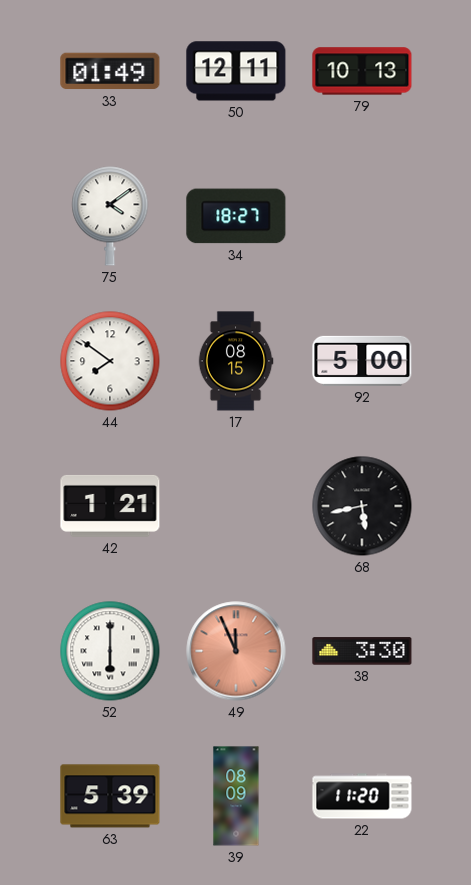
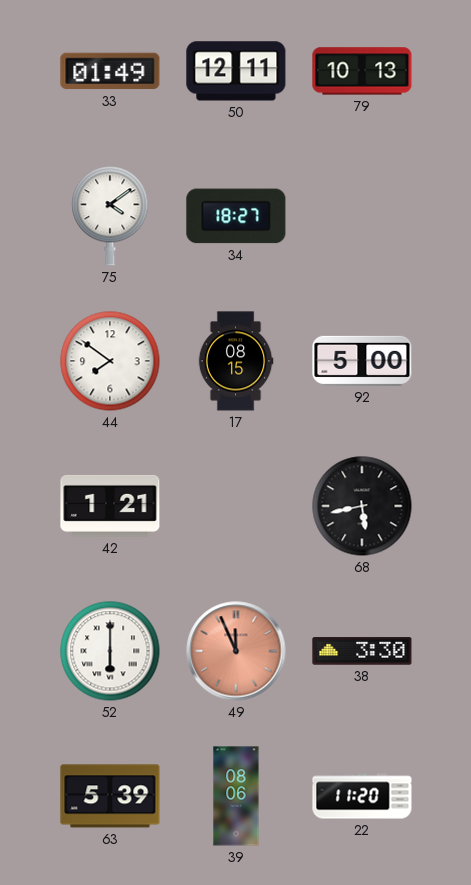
39: 08:09 -> 08:06 (236, 796)
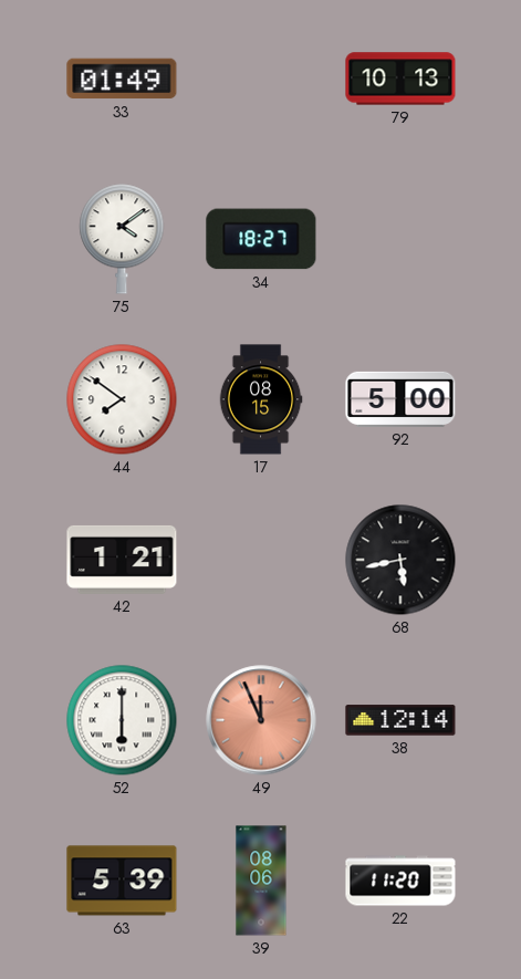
50: 12:11 -> none (236, 71)
38: 3:30 -> 12:14 (400, 720)
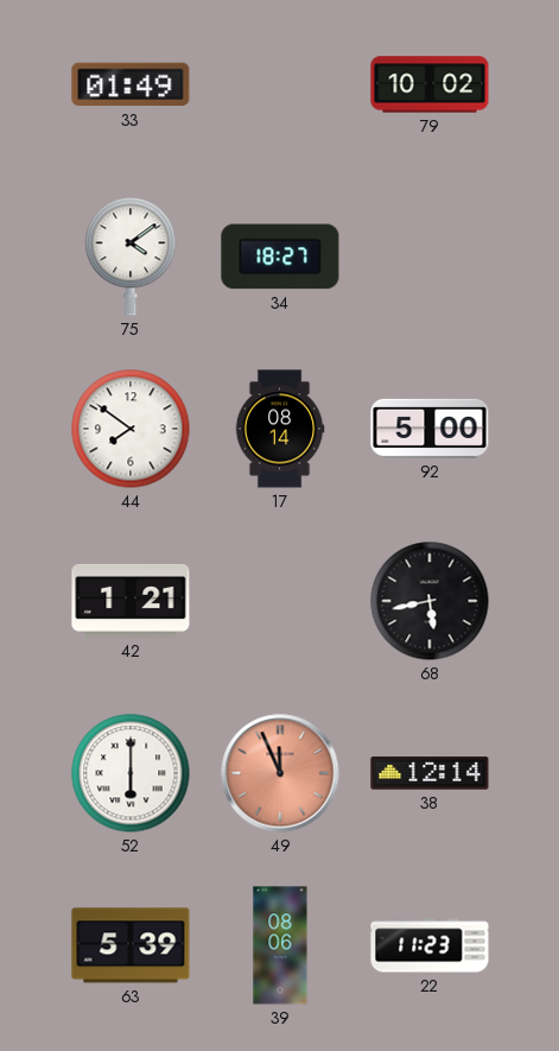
79: 10:13 -> 10:02 (430, 84)
17: 08:15 -> 08:14 (280, 429)
22: 11:20 -> 11:23 (430, 945)
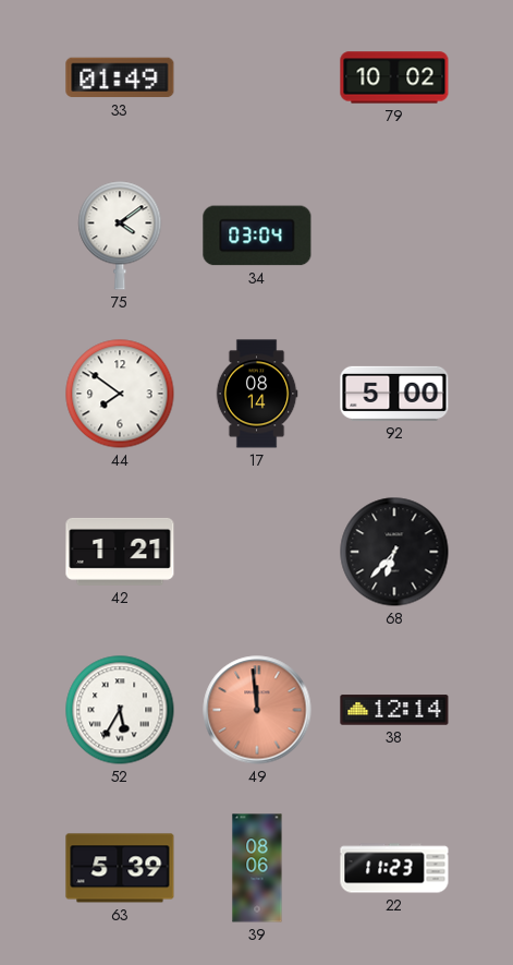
34: 18:27 -> 03:04 (257, 236)
68: 5:43 -> 6:37 (394, 552)
52: 6:00 -> 5:35 (120, 710)
49: 11:56 -> 11:59 (257, 710)
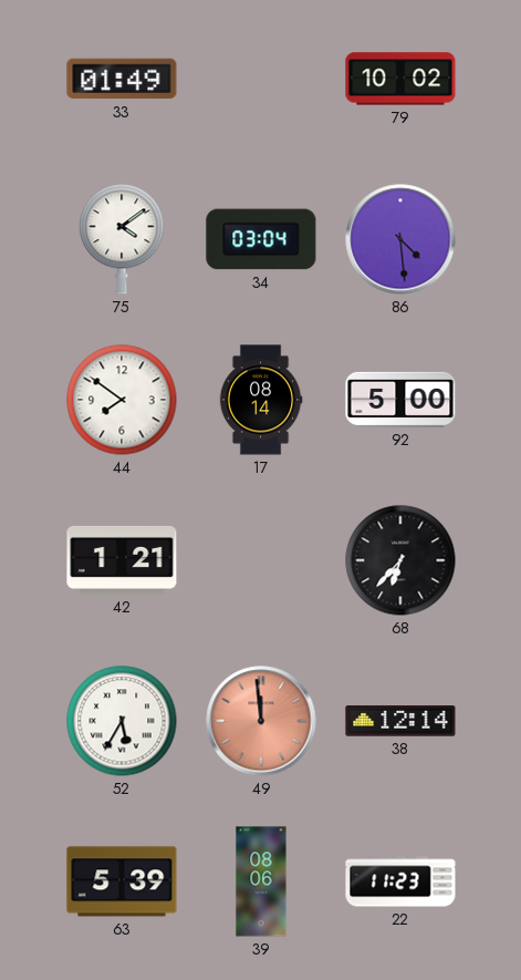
86: none -> 4:29 (400, 239)
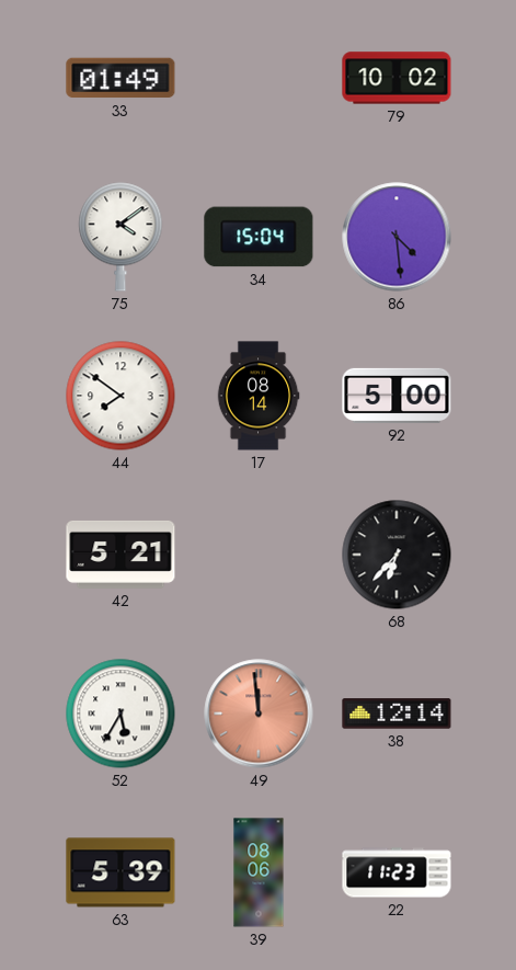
34: 03:04 -> 15:04 (259, 237)
42: 1:21 -> 5:21 (121, 555)
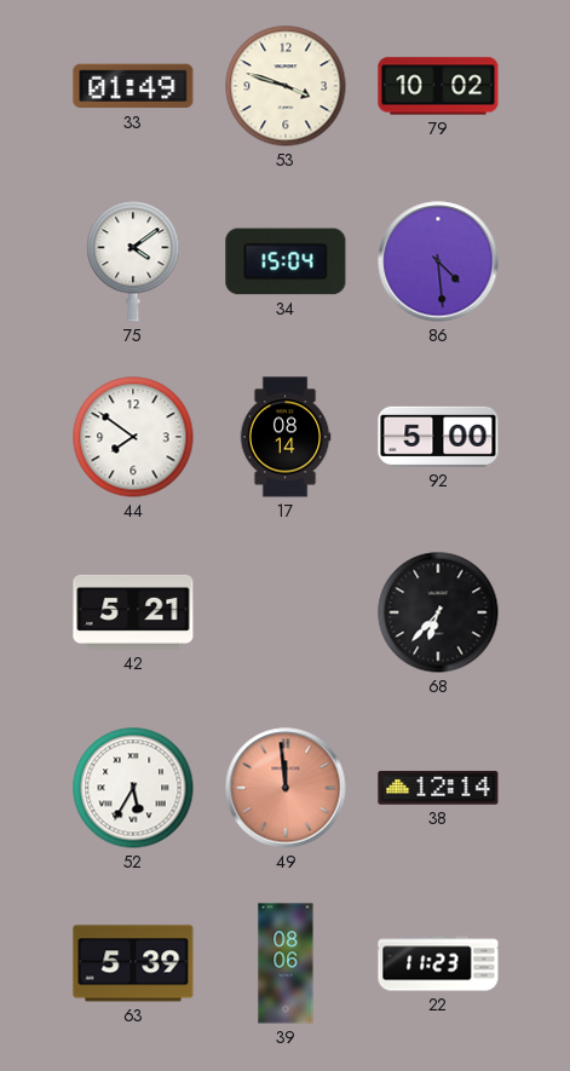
53: none -> 3:48 (286, 86)
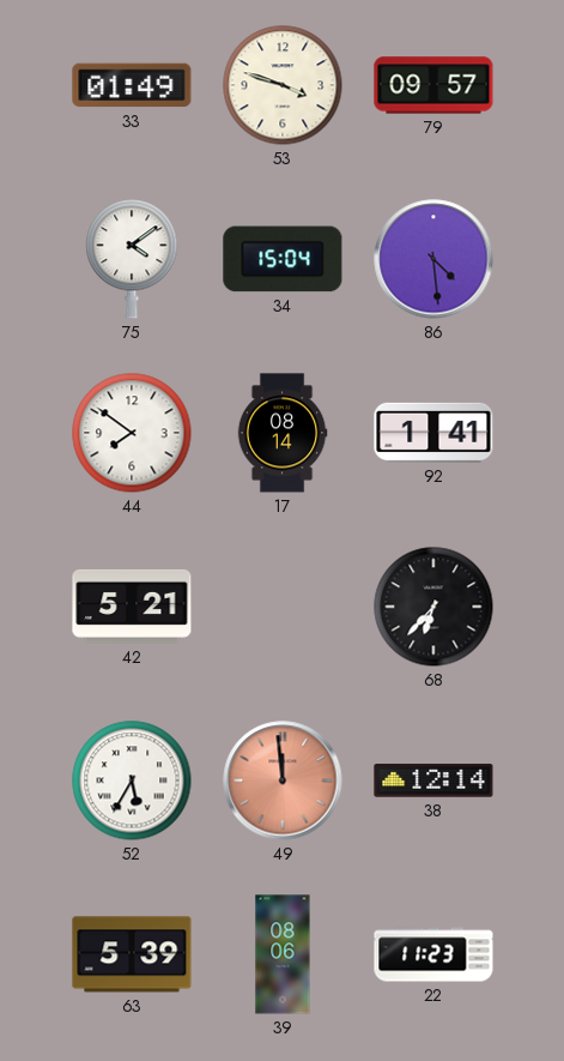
79: 10:02 -> 09:57 (433, 85)
92: 5:00 -> 1:41 (433, 433)
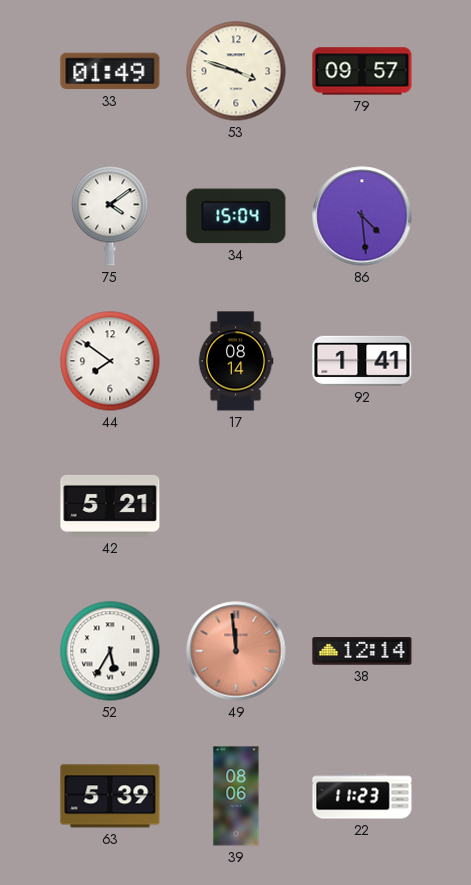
68: 6:37 -> none (433, 607)
